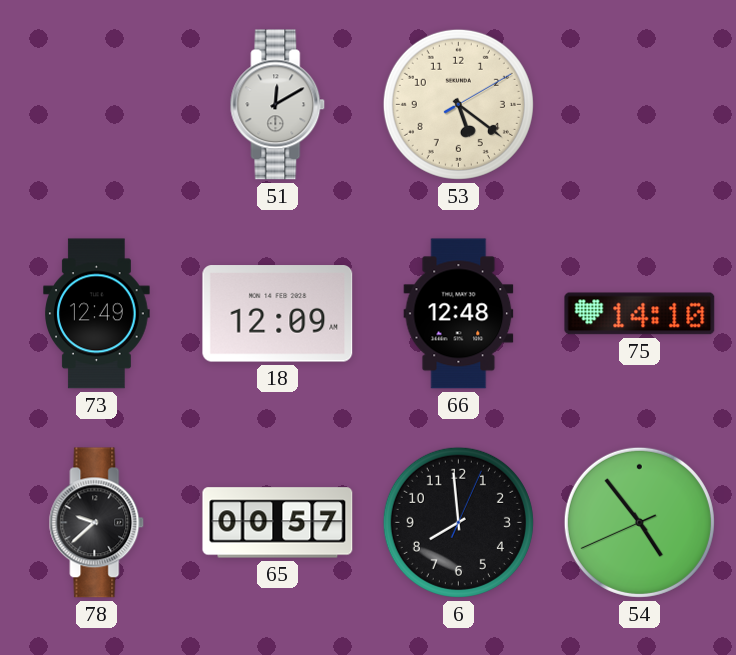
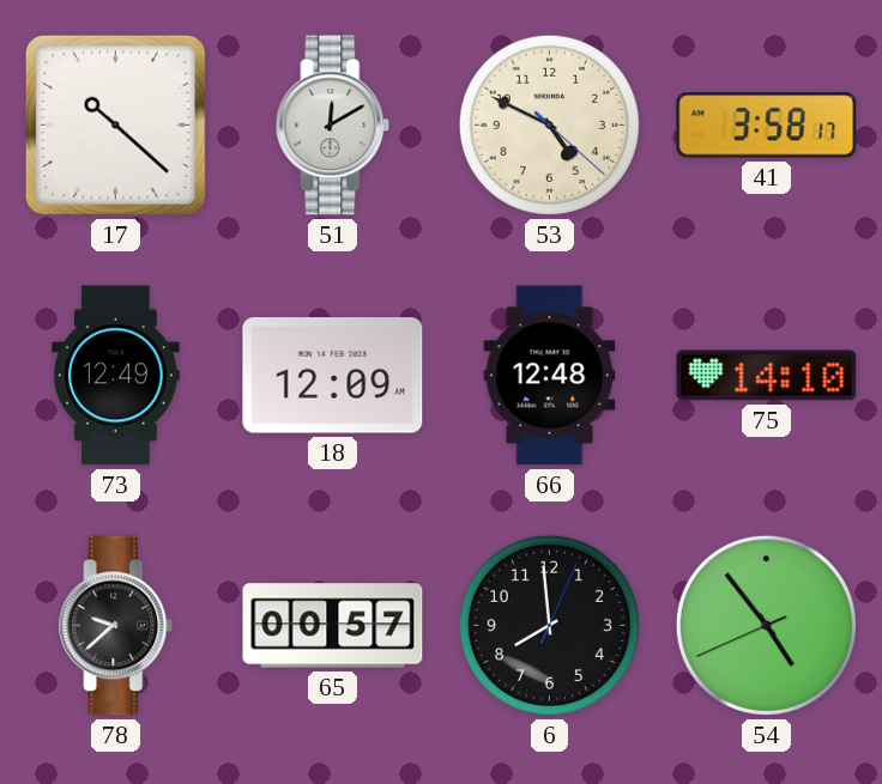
17: none -> 10:22 (115, 124)
53: 5:21 -> 4:49 (549, 124)
41: none -> 3:58 (767, 126)
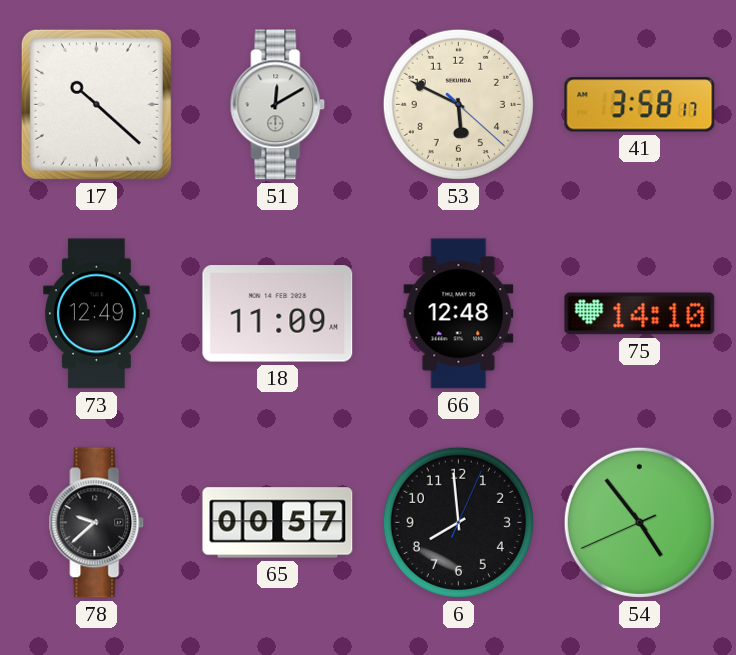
53: 4:49 -> 5:49 (458, 104)
18: 12:09 -> 11:09 (278, 314)
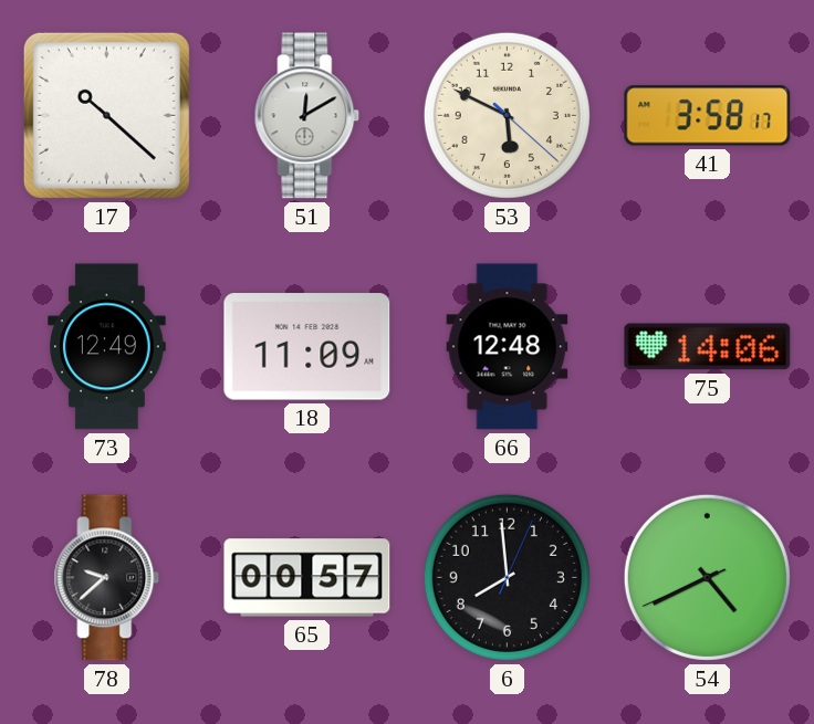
75: 14:10 -> 14:06 (708, 347)
54: 4:53 -> 4:40 (707, 577)
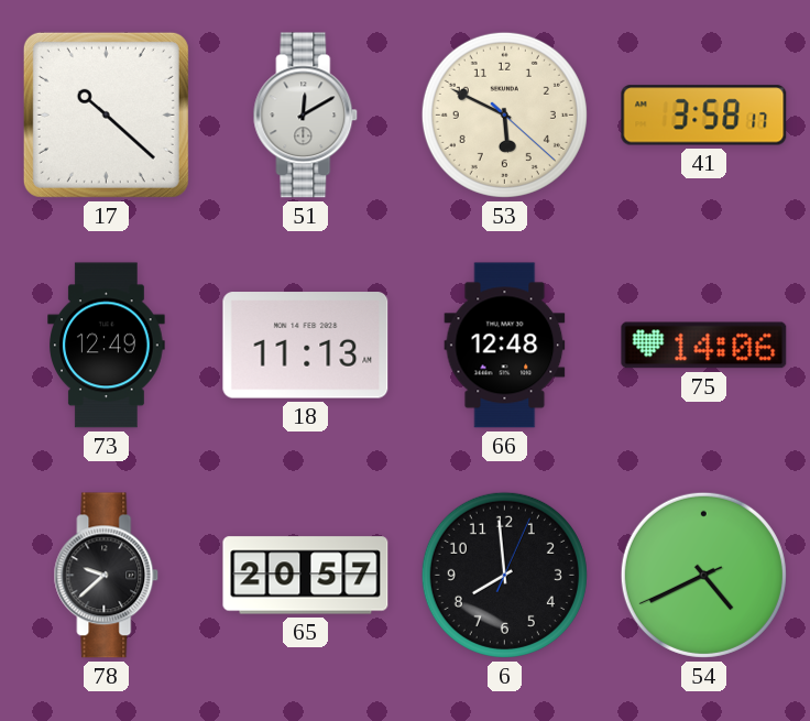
18: 11:09 -> 11:13 (306, 346)
65: 00:57 -> 20:57 (306, 576)
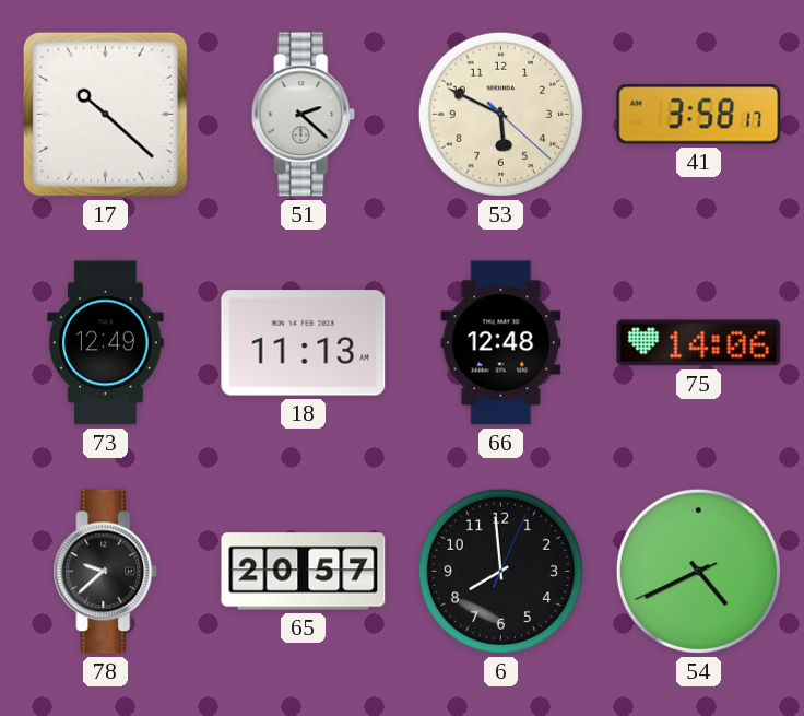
51: 12:10 -> 2:22 (304, 115)
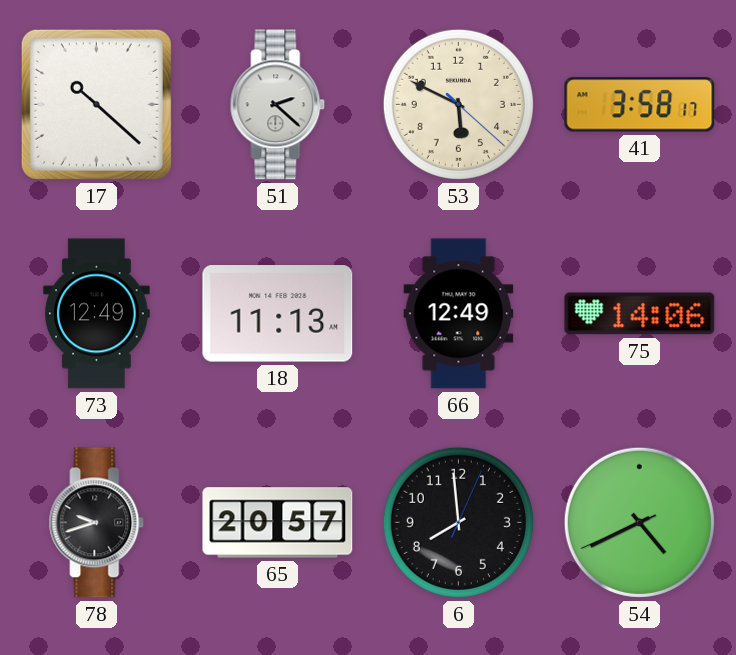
66: 12:48 -> 12:49 (459, 314)
78: 9:38 -> 9:42 (97, 523)
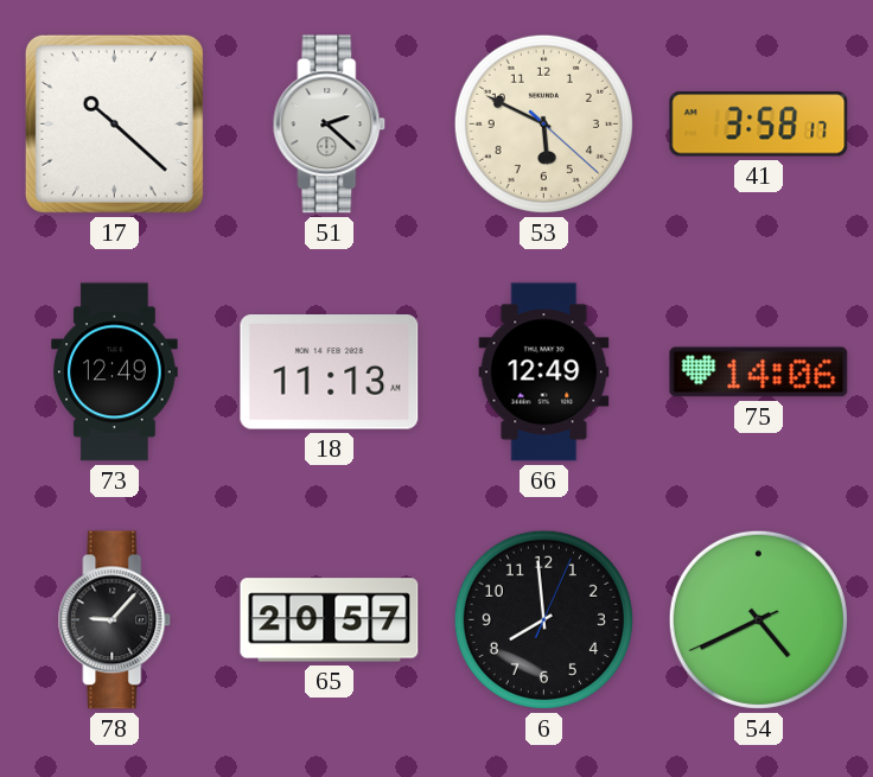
78: 9:42 -> 9:07 (115, 620)
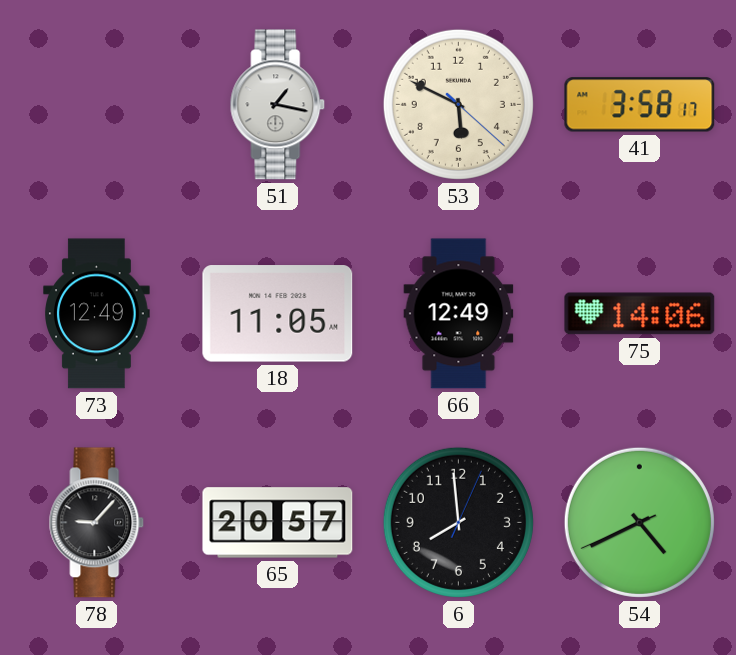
17: 10:22 -> none (114, 123)
51: 2:22 -> 1:17 (278, 105)
18: 11:13 -> 11:05 (278, 314)
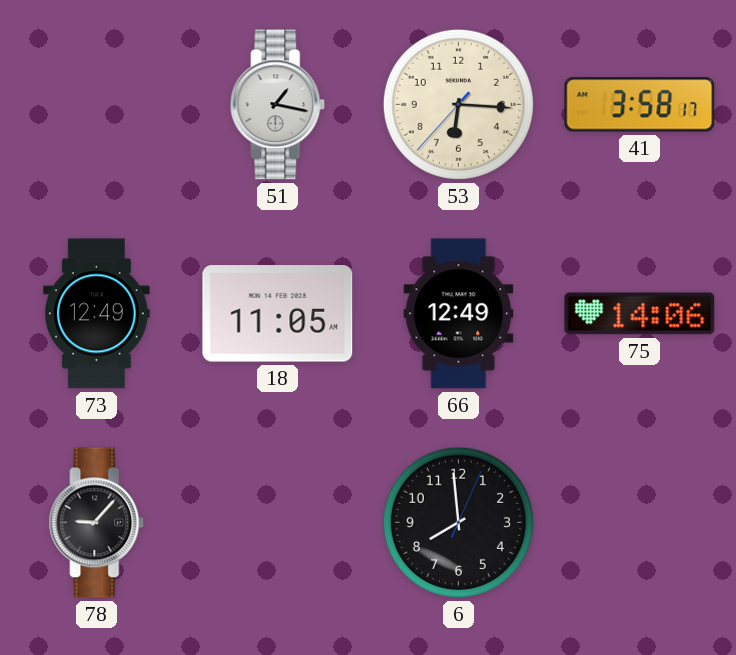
53: 5:49 -> 6:15 (458, 104)
65: 20:57 -> none (278, 523)
54: 4:40 -> none (639, 522)
